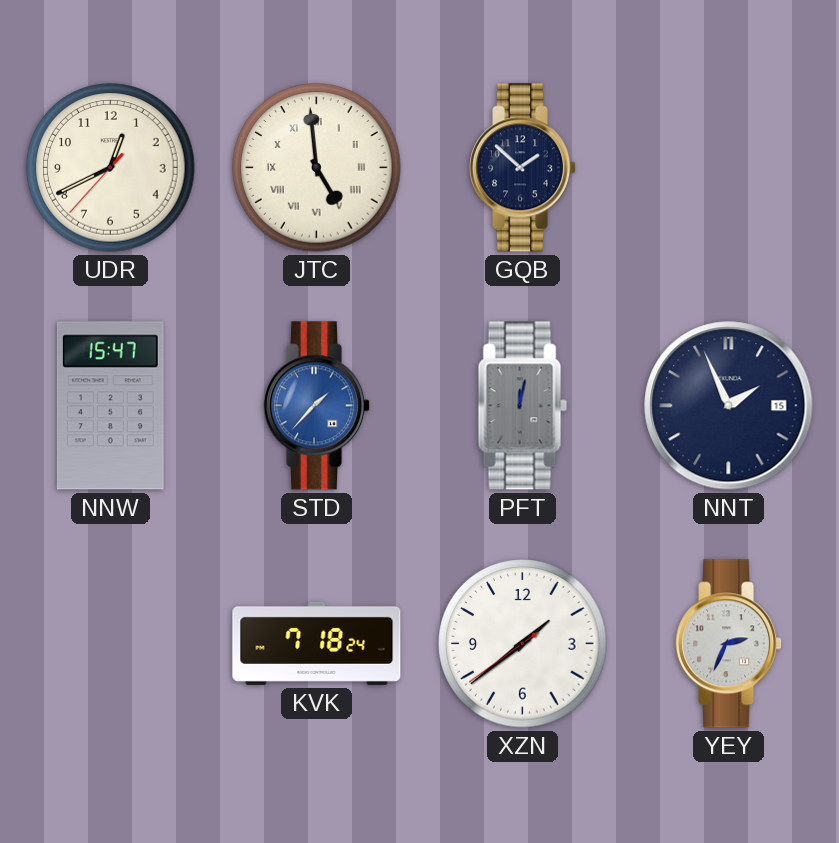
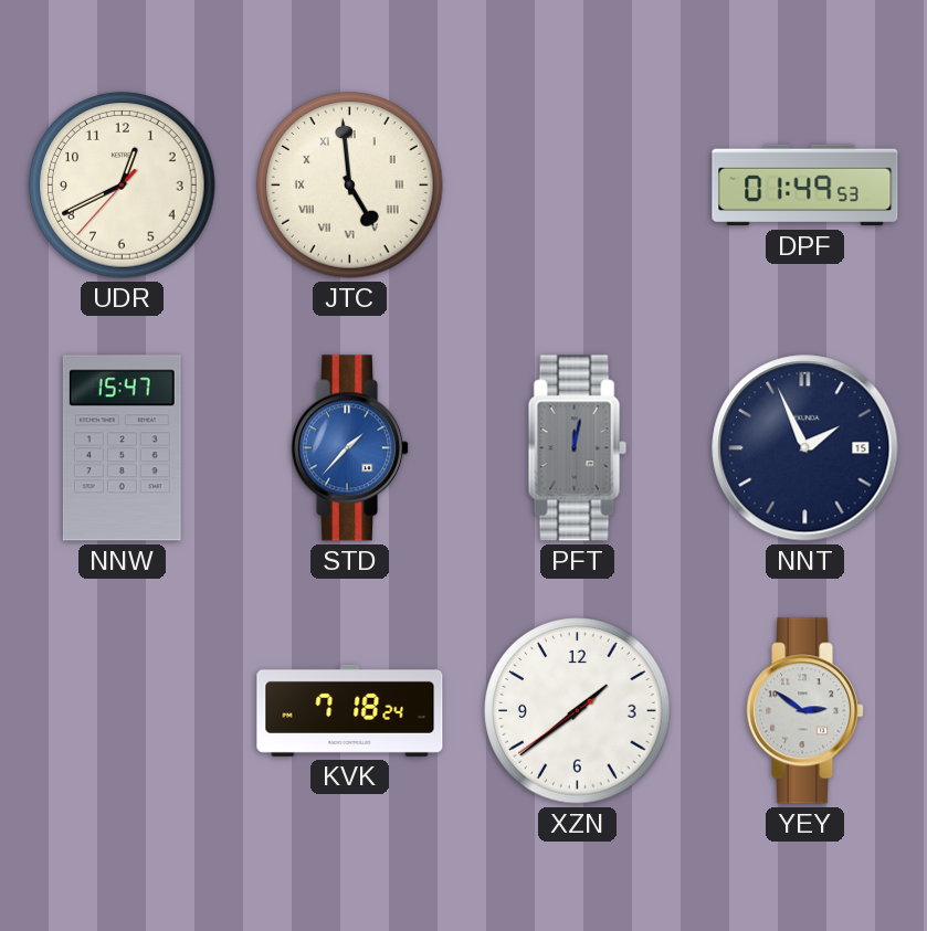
GQB: 1:52 -> none (523, 168)
DPF: none -> 01:49 (805, 186)
YEY: 2:34 -> 2:51 (805, 711)
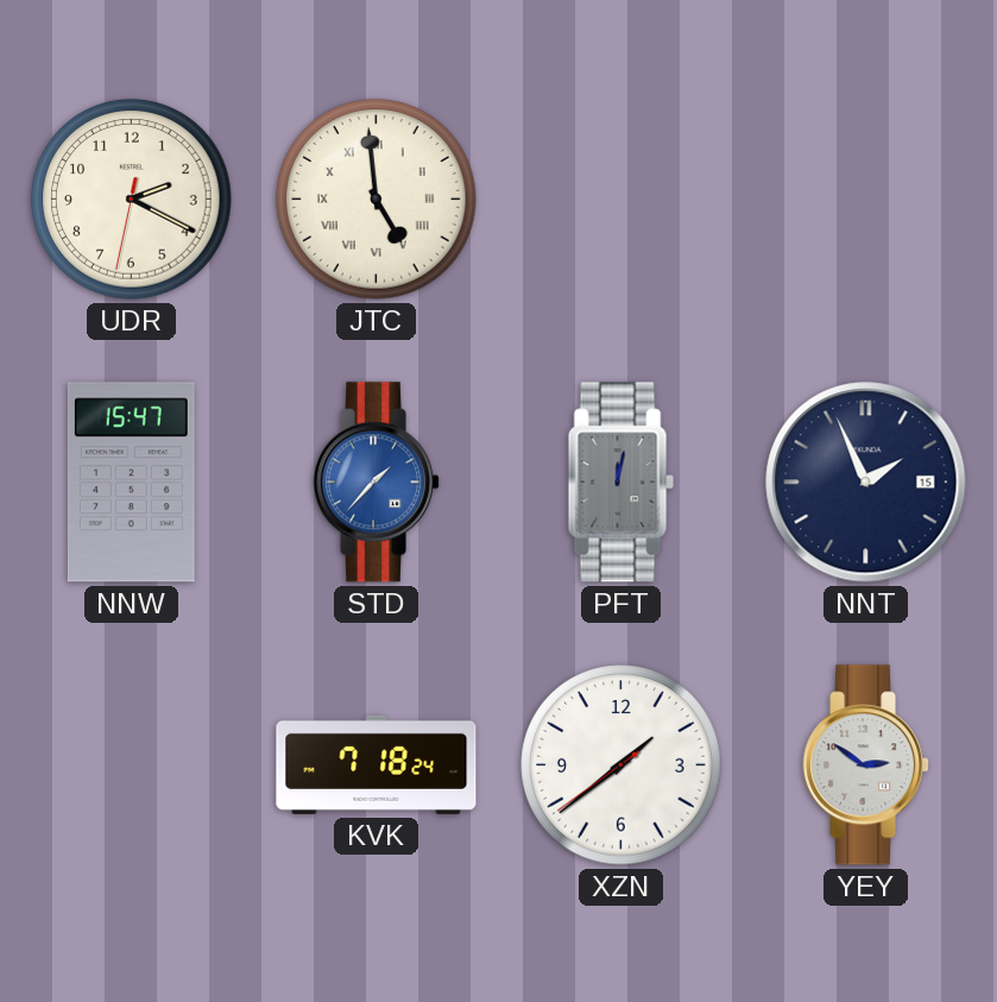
UDR: 12:40 -> 2:19 (132, 200)
DPF: 01:49 -> none (805, 186)
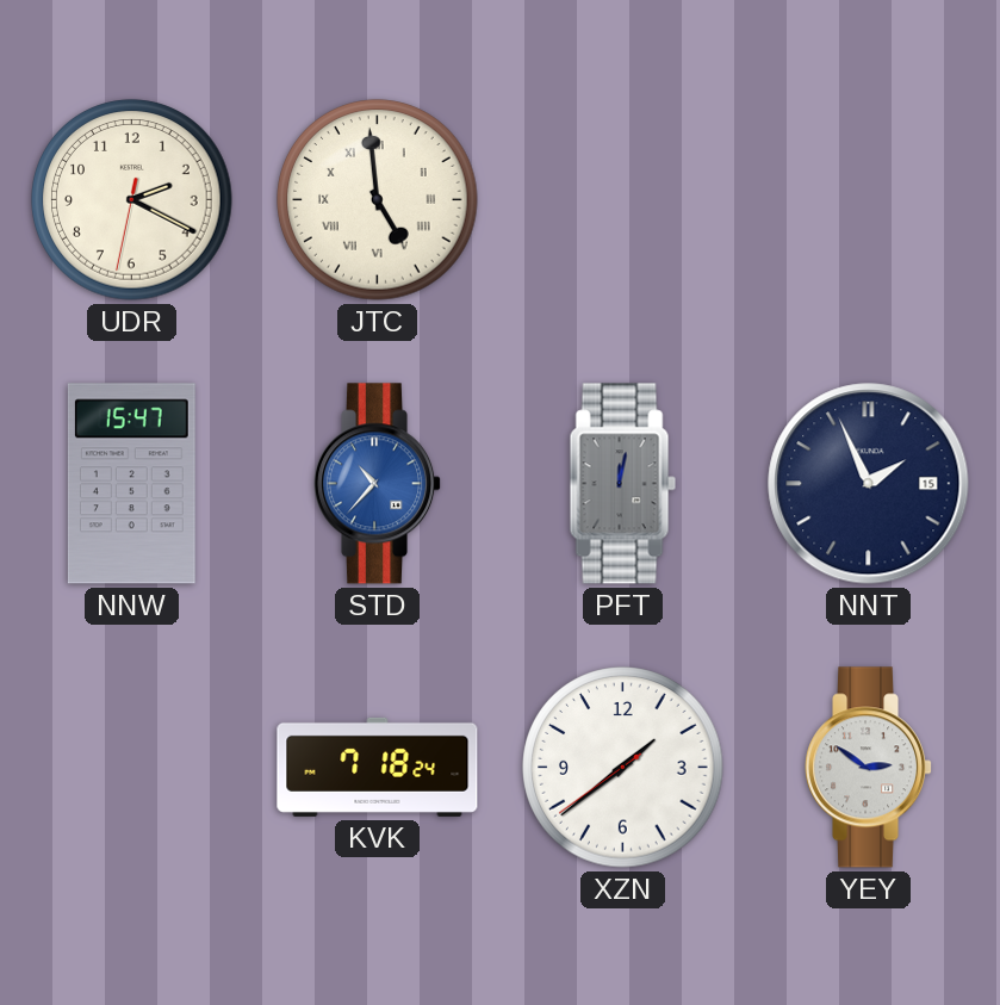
STD: 1:37 -> 10:37 (378, 484)
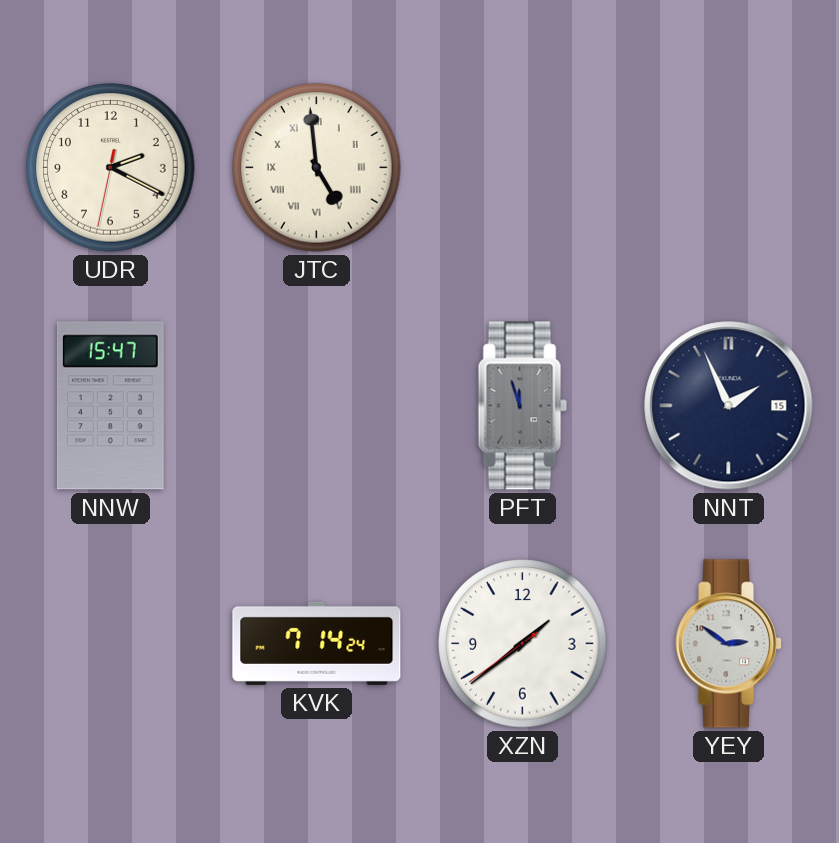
STD: 10:37 -> none (378, 484)
PFT: 12:02 -> 11:57 (522, 406)
KVK: 7:18 -> 7:14 (317, 643)
